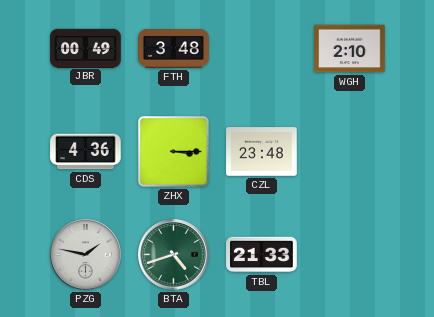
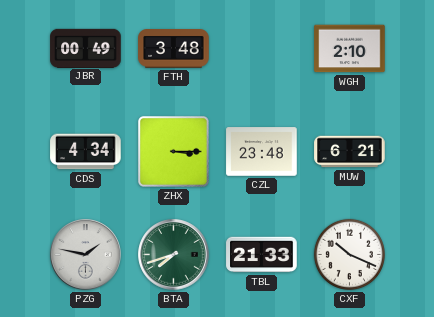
CDS: 4:36 -> 4:34 (86, 152)
MUW: none -> 6:21 (350, 152)
BTA: 4:42 -> 7:42 (174, 255)
CXF: none -> 10:19 (349, 254)
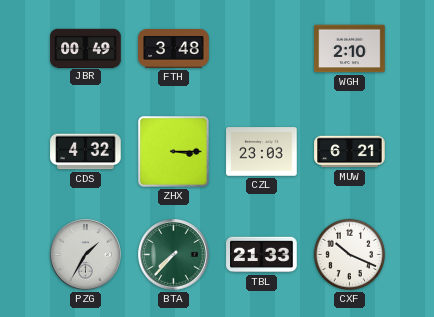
CDS: 4:34 -> 4:32 (86, 152)
CZL: 23:48 -> 23:03 (262, 152)
PZG: 1:47 -> 1:35 (86, 255)
BTA: 7:42 -> 7:37 (174, 255)
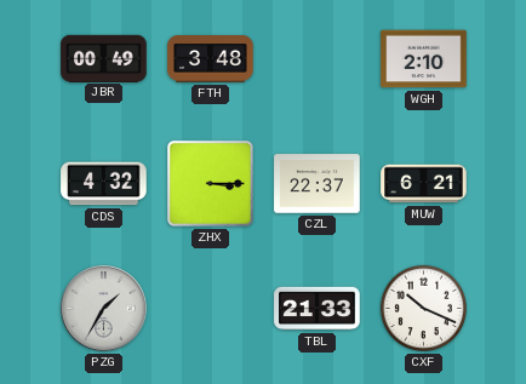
CZL: 23:03 -> 22:37 (318, 184)
BTA: 7:37 -> none (174, 255)
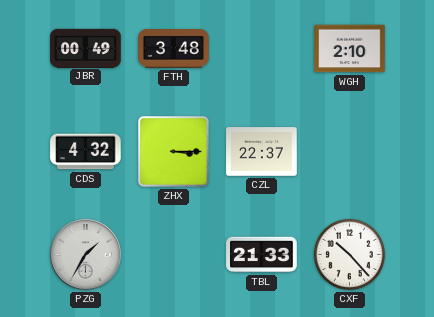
MUW: 6:21 -> none (424, 184)
CXF: 10:19 -> 10:23 (349, 254)
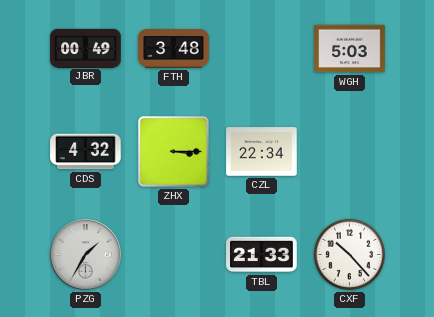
WGH: 2:10 -> 5:03 (350, 49)
CZL: 22:37 -> 22:34 (262, 152)
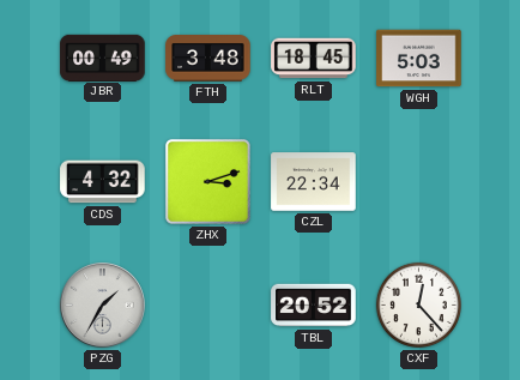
RLT: none -> 18:45 (314, 59)
ZHX: 3:15 -> 3:12 (207, 181)
TBL: 21:33 -> 20:52 (314, 306)
CXF: 10:23 -> 12:23 (418, 304)
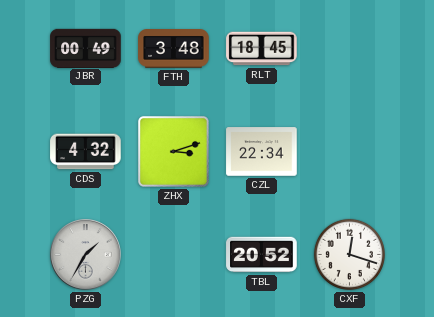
WGH: 5:03 -> none (419, 59)
CXF: 12:23 -> 12:18 (349, 254)
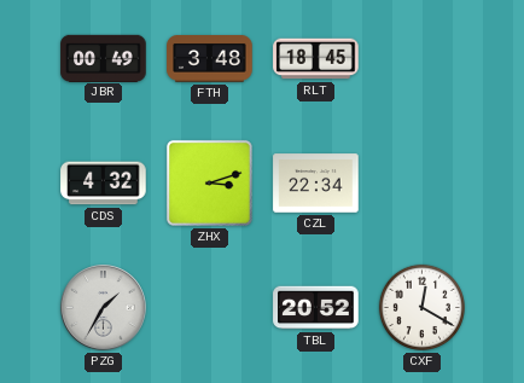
CXF: 12:18 -> 12:20 (421, 307)
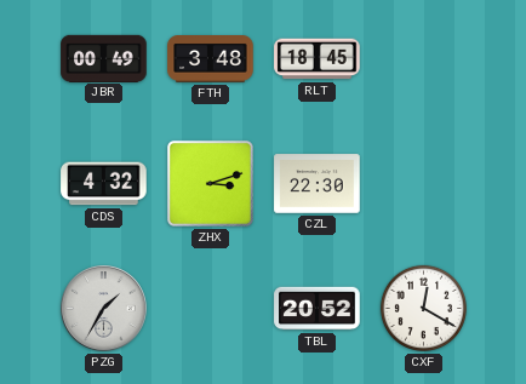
CZL: 22:34 -> 22:30 (318, 184)
